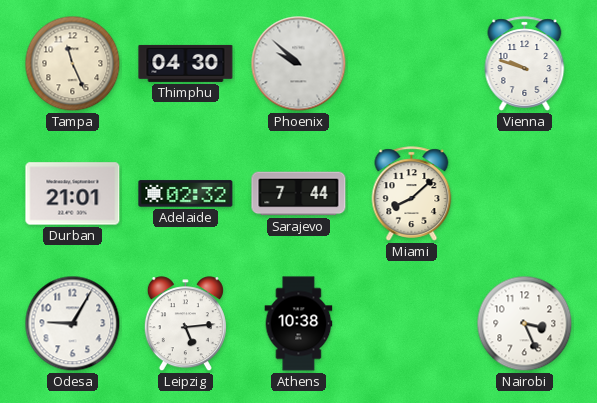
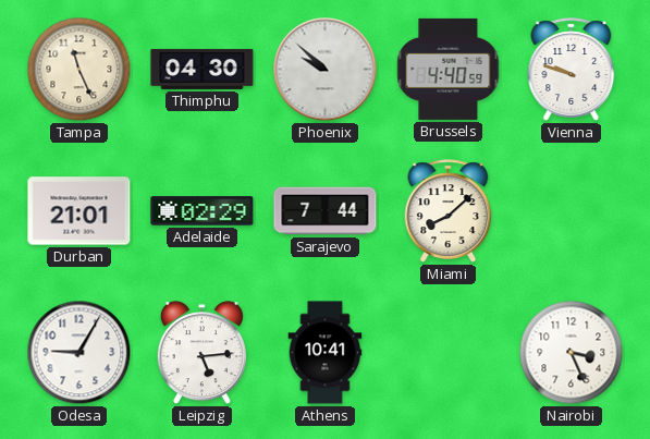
Brussels: none -> 4:40 (449, 69)
Adelaide: 02:32 -> 02:29 (203, 211)
Athens: 10:38 -> 10:41 (326, 353)
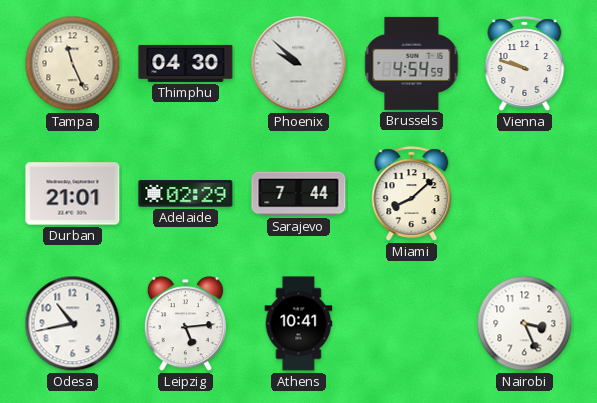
Brussels: 4:40 -> 4:54 (412, 63)
Odesa: 9:05 -> 10:43 (73, 324)
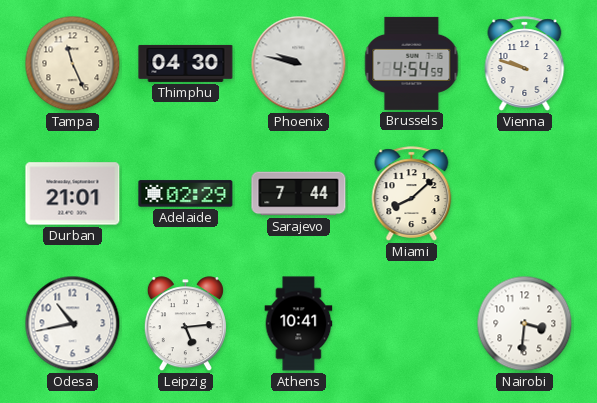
Phoenix: 9:52 -> 9:47 (299, 64)
Nairobi: 3:26 -> 3:31 (525, 324)
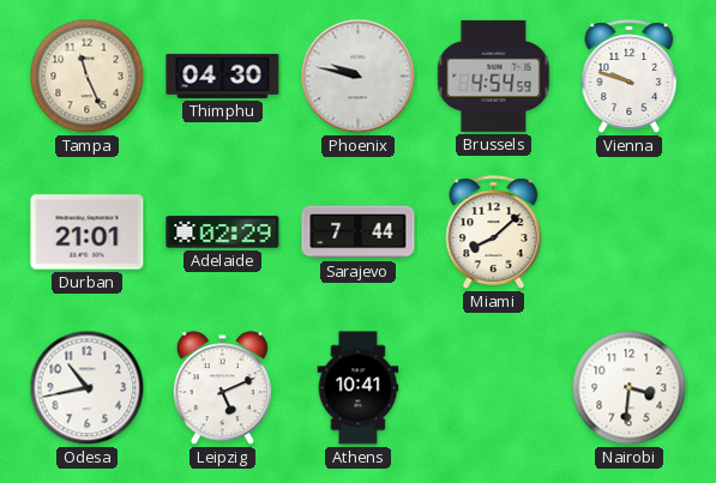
Leipzig: 5:14 -> 5:11 (222, 388)
